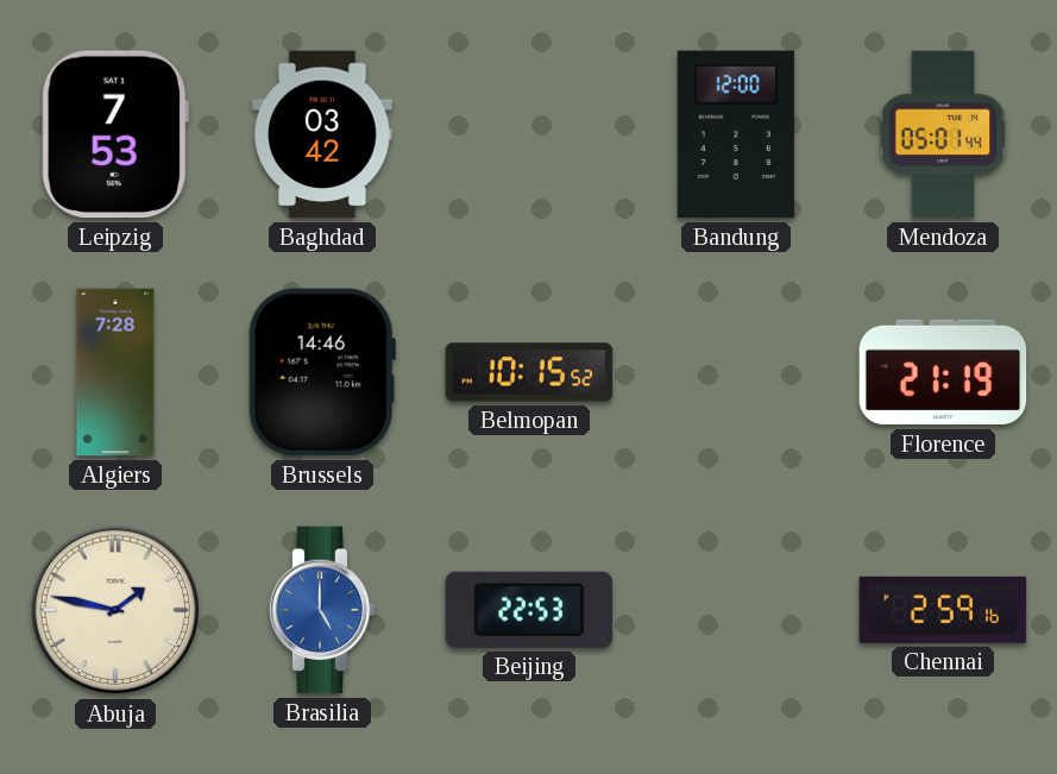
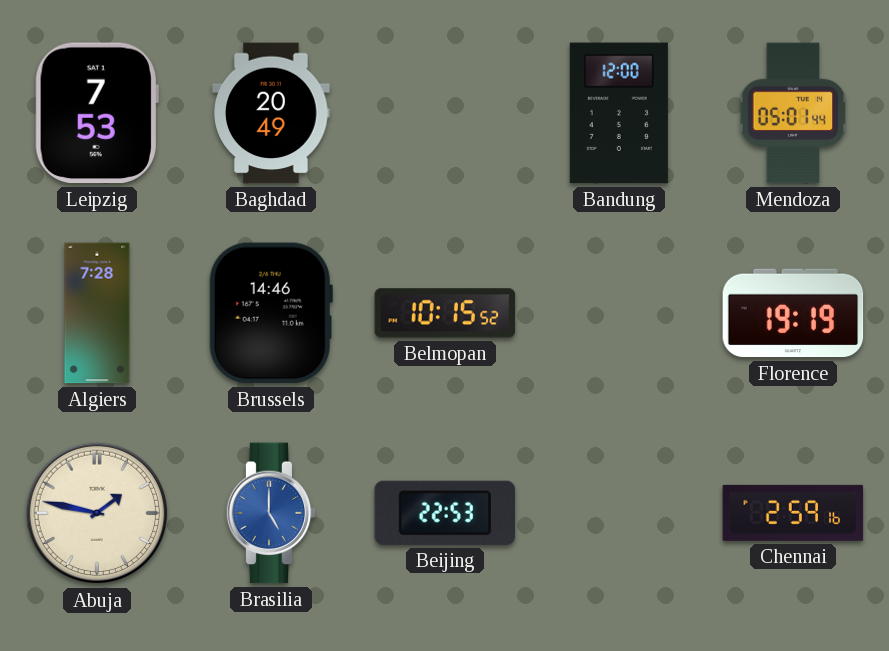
Baghdad: 03:42 -> 20:49 (271, 113)
Florence: 21:19 -> 19:19 (793, 313)
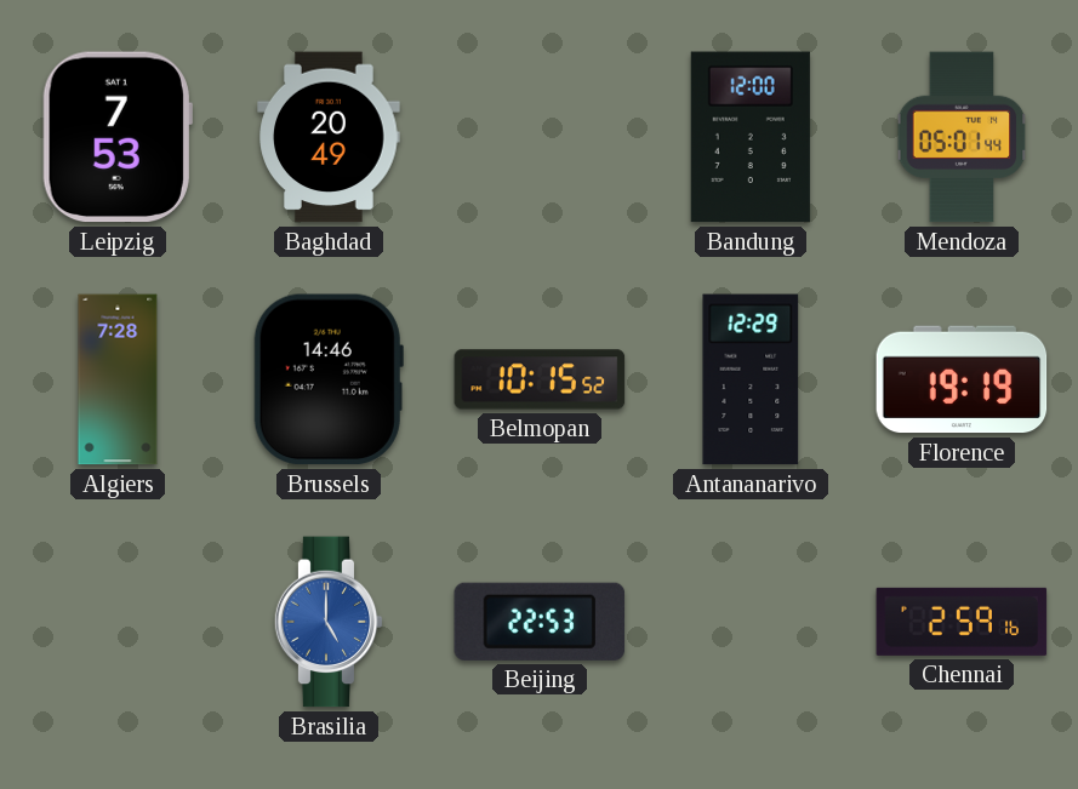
Antananarivo: none -> 12:29 (751, 379)
Abuja: 1:47 -> none (97, 513)
